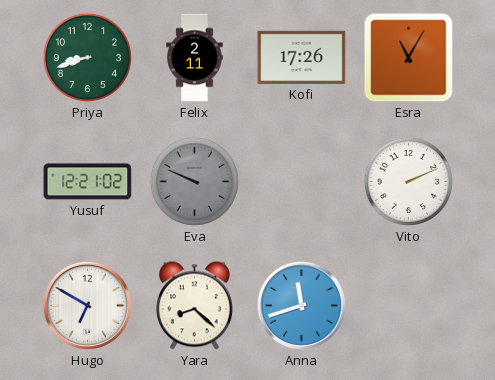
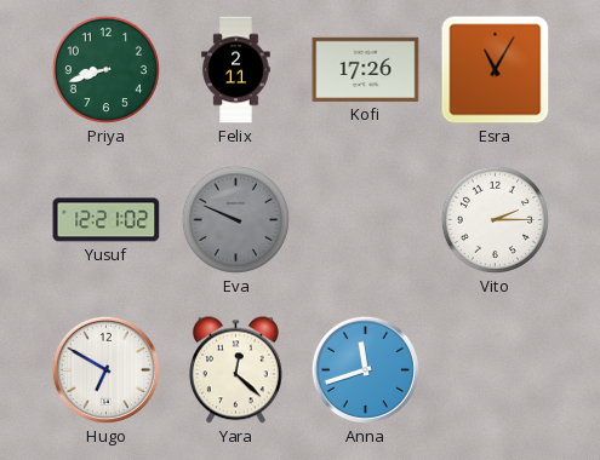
Vito: 2:11 -> 2:15 (495, 219)
Yara: 8:22 -> 12:22 (235, 370)
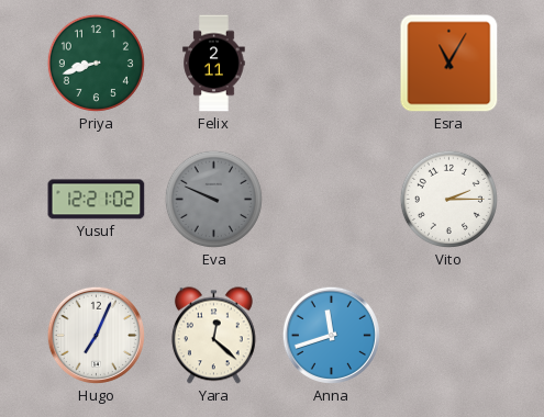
Kofi: 17:26 -> none (366, 69)
Hugo: 6:50 -> 7:04 (96, 335)
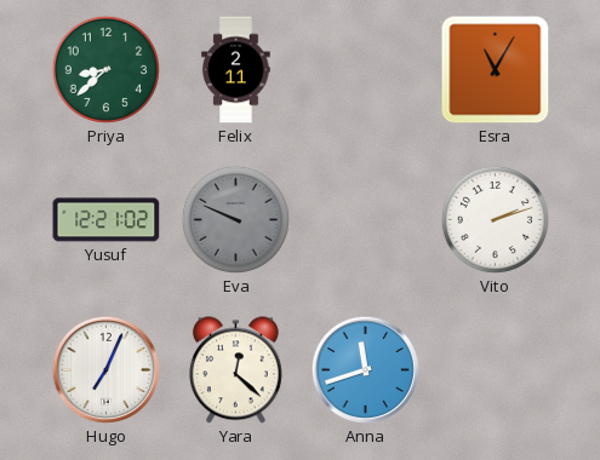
Priya: 8:42 -> 8:38 (105, 69)
Vito: 2:15 -> 2:12 (495, 219)
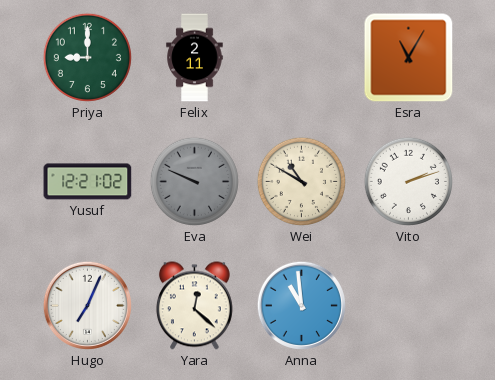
Priya: 8:38 -> 9:00 (87, 57)
Wei: none -> 10:50 (301, 181)
Anna: 11:42 -> 10:59 (301, 305)
